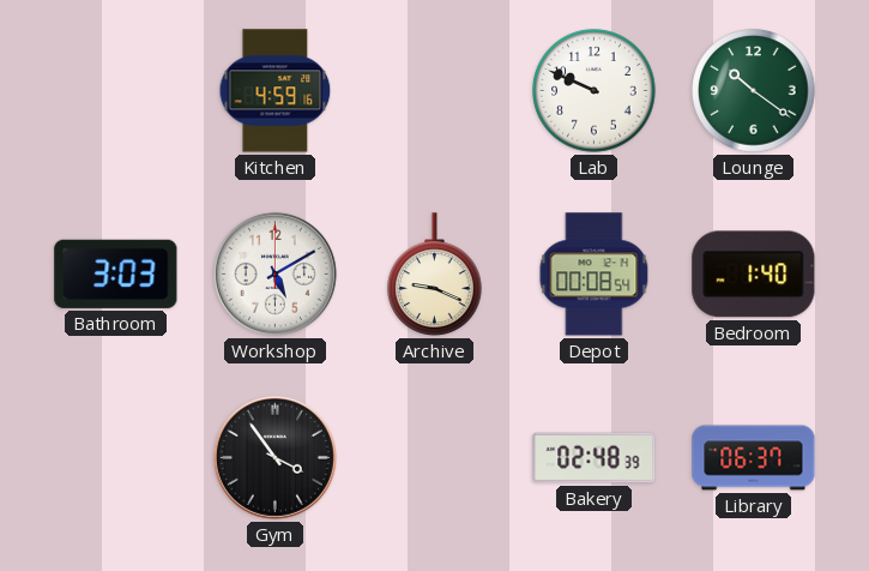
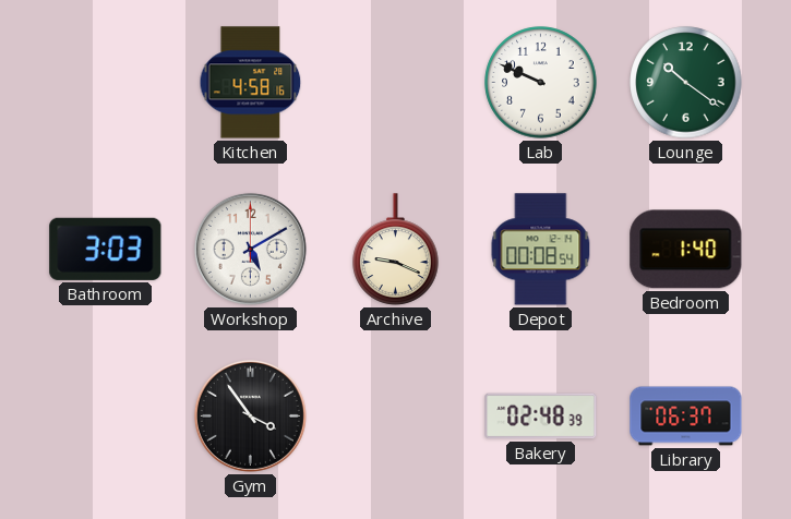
Kitchen: 4:59 -> 4:58 (251, 83)
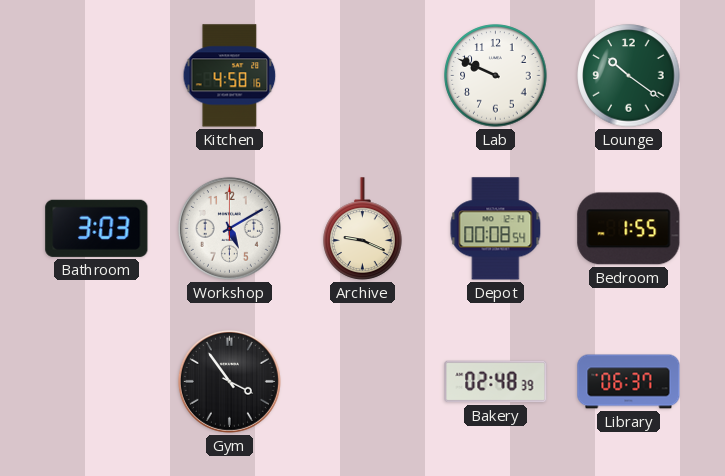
Bedroom: 1:40 -> 1:55 (629, 229)
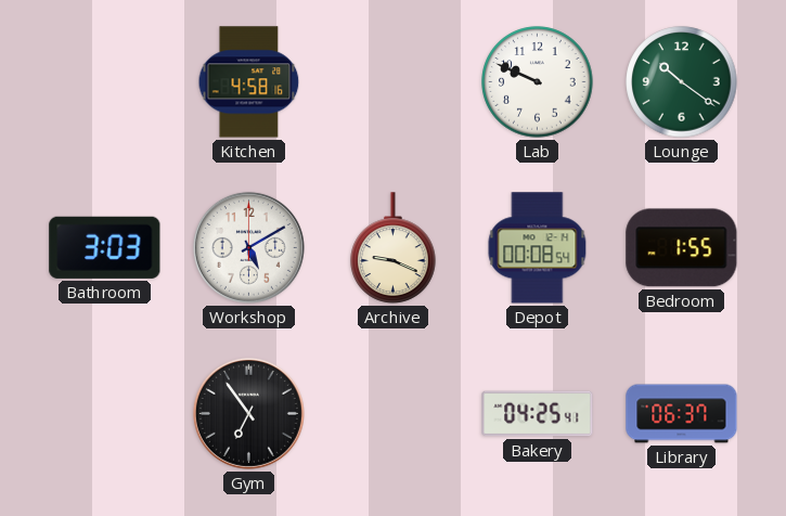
Gym: 3:54 -> 6:54 (248, 413)
Bakery: 02:48 -> 04:25 (538, 414)
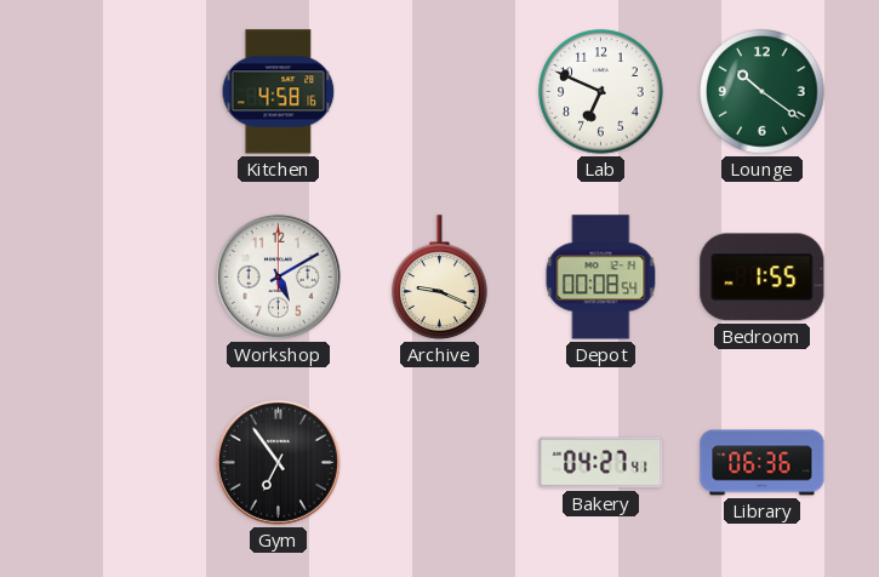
Lab: 9:49 -> 6:49 (601, 92)
Bathroom: 3:03 -> none (105, 247)
Bakery: 04:25 -> 04:27 (601, 463)
Library: 06:37 -> 06:36 (763, 463)
